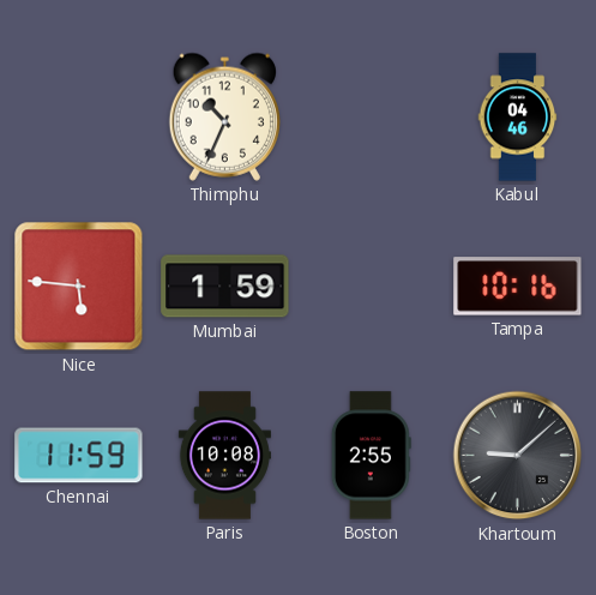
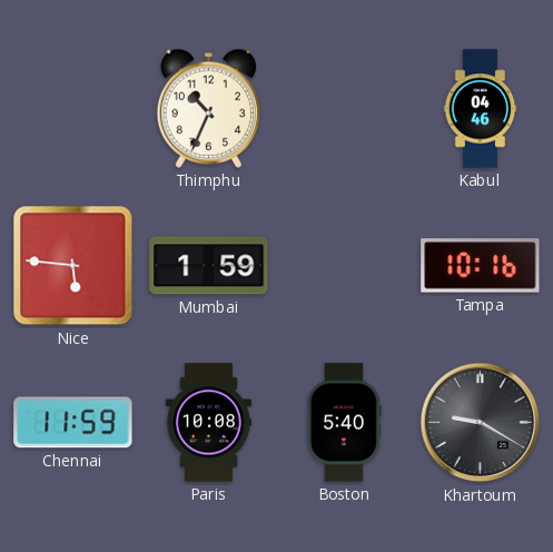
Boston: 2:55 -> 5:40 (344, 423)
Khartoum: 9:08 -> 9:20 (481, 423)
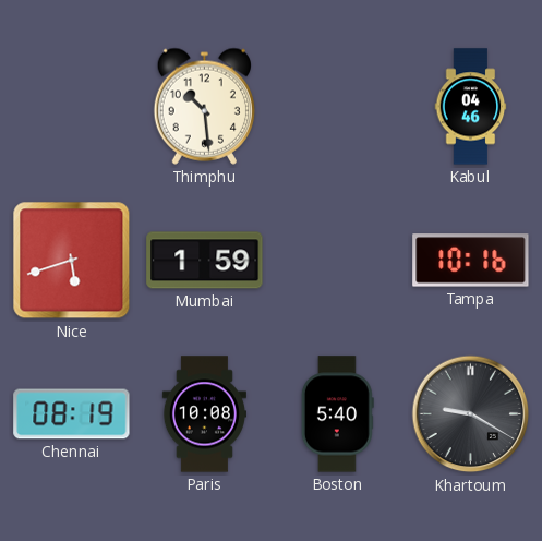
Thimphu: 10:34 -> 10:29 (204, 106)
Nice: 5:46 -> 5:42 (72, 261)
Chennai: 11:59 -> 08:19 (72, 414)
